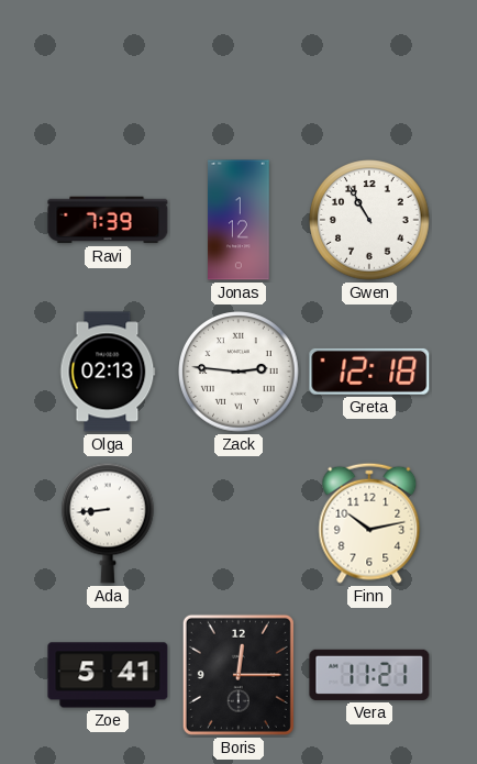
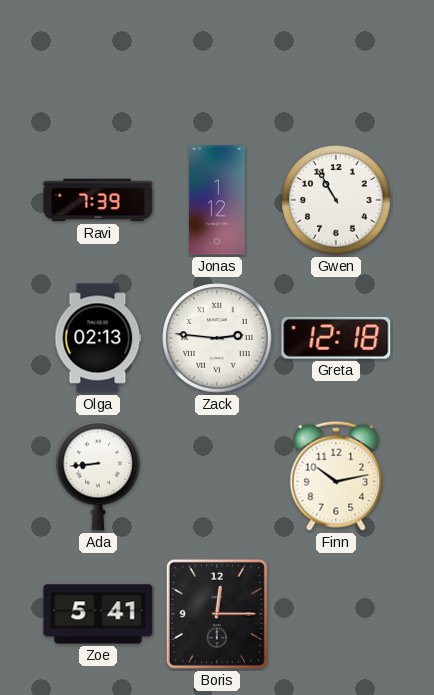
Vera: 11:21 -> none (369, 675)
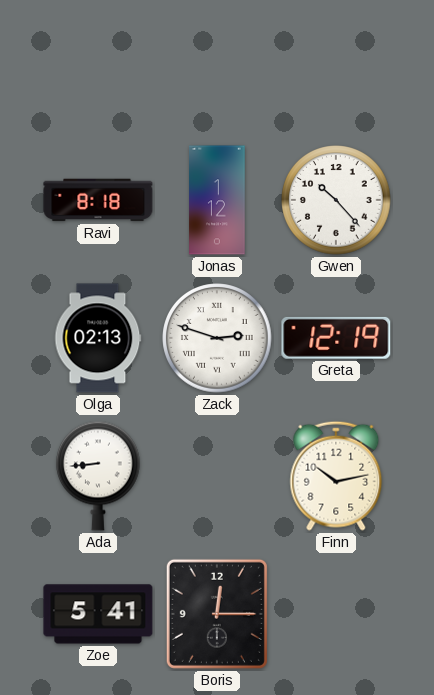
Ravi: 7:39 -> 8:18 (98, 200)
Gwen: 10:55 -> 10:23 (336, 200)
Zack: 2:46 -> 2:48 (217, 338)
Greta: 12:18 -> 12:19 (336, 338)
